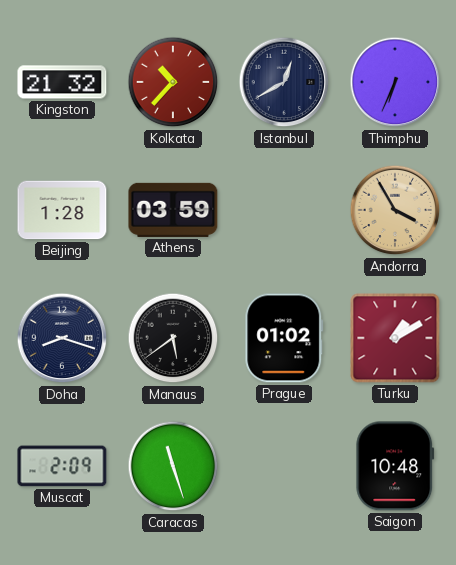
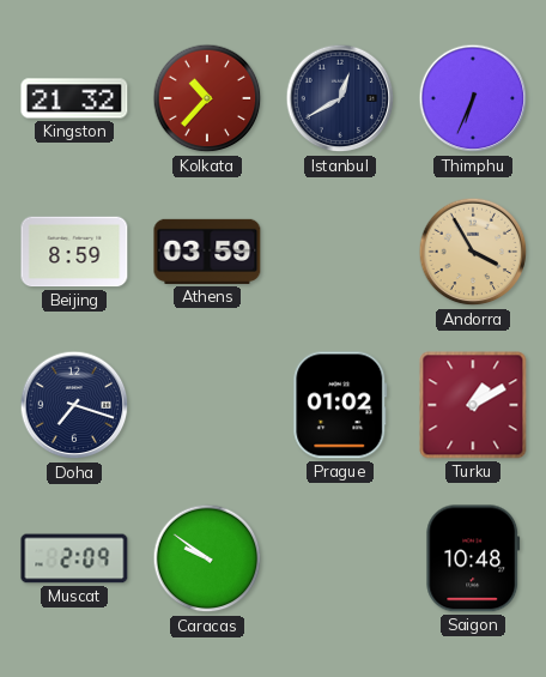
Beijing: 1:28 -> 8:59 (74, 252)
Doha: 8:18 -> 7:18 (74, 405)
Manaus: 5:39 -> none (173, 338)
Caracas: 11:27 -> 9:51 (207, 558)
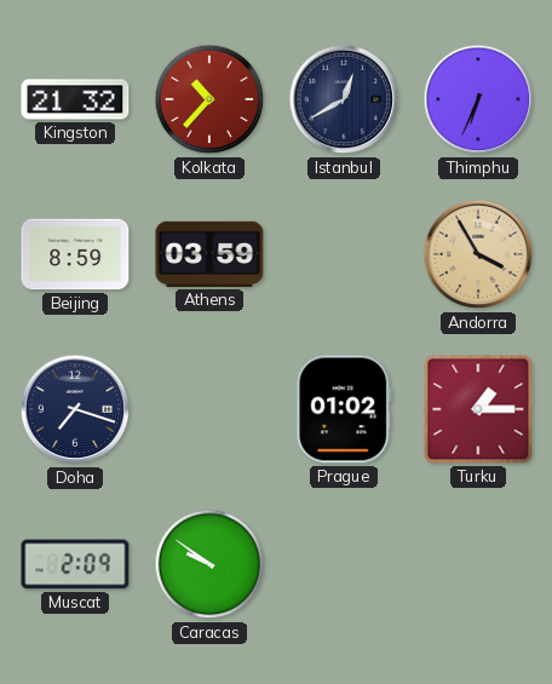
Turku: 1:10 -> 1:15 (478, 409)
Saigon: 10:48 -> none (473, 558)
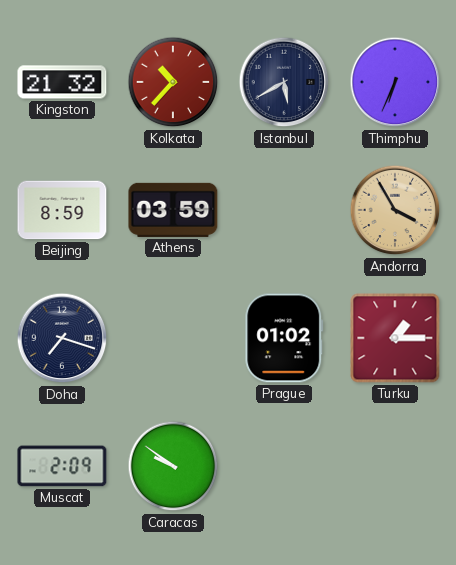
Istanbul: 12:40 -> 5:40 (284, 82)
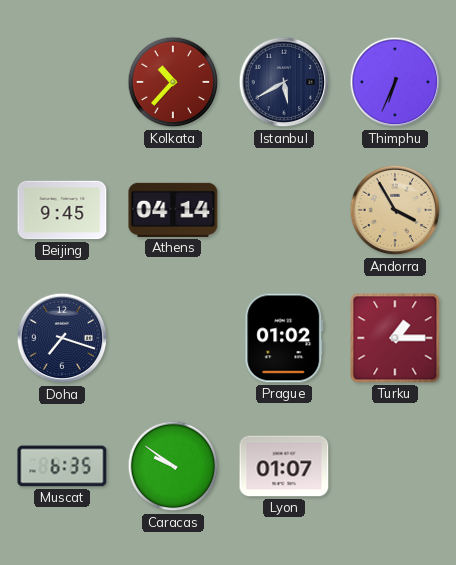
Kingston: 21:32 -> none (62, 82)
Beijing: 8:59 -> 9:45 (62, 210)
Athens: 03:59 -> 04:14 (173, 210)
Muscat: 2:09 -> 6:35 (62, 466)
Lyon: none -> 01:07 (284, 466)
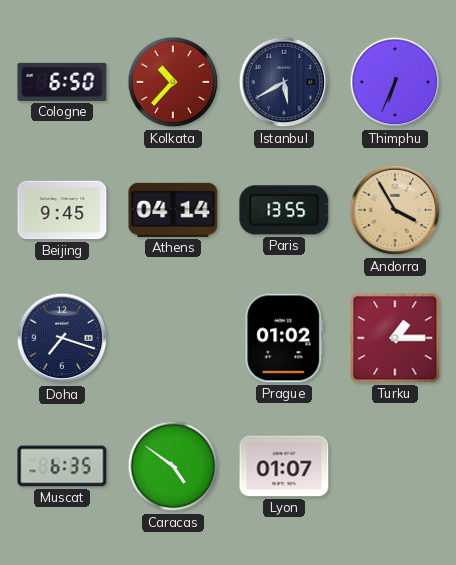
Cologne: none -> 6:50 (62, 82)
Paris: none -> 13:55 (284, 210)
Caracas: 9:51 -> 4:51 (173, 466)
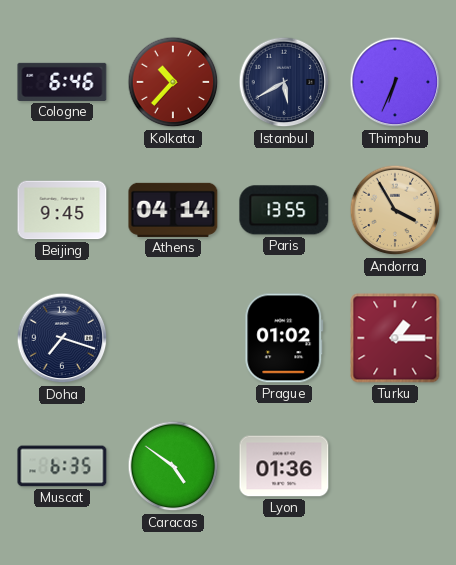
Cologne: 6:50 -> 6:46 (62, 82)
Lyon: 01:07 -> 01:36 (284, 466)
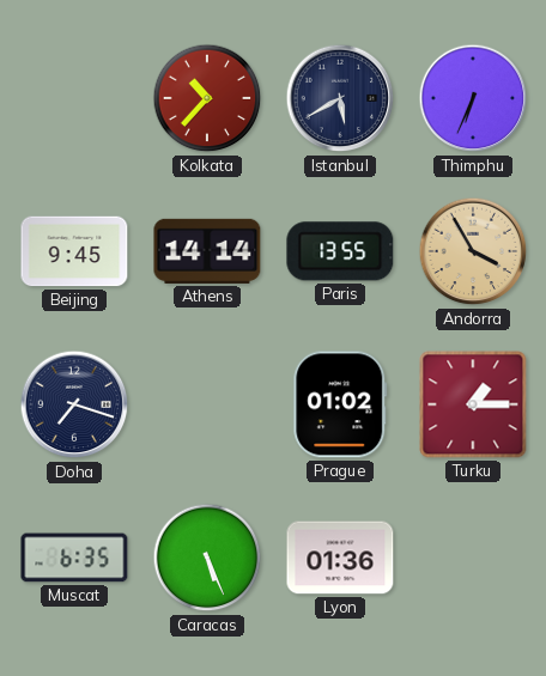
Cologne: 6:46 -> none (62, 82)
Athens: 04:14 -> 14:14 (207, 251)
Caracas: 4:51 -> 5:26 (207, 558)
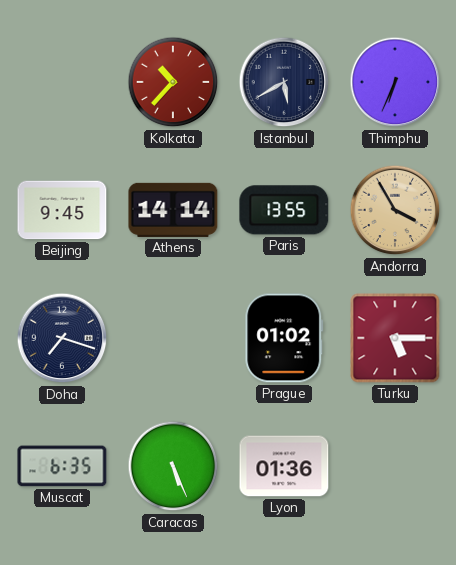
Turku: 1:15 -> 5:15 (395, 338)
